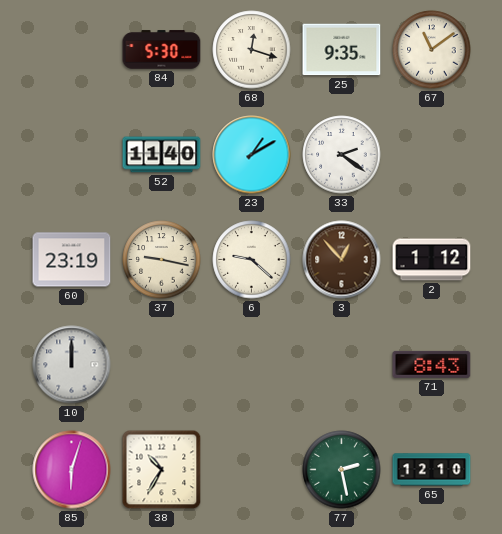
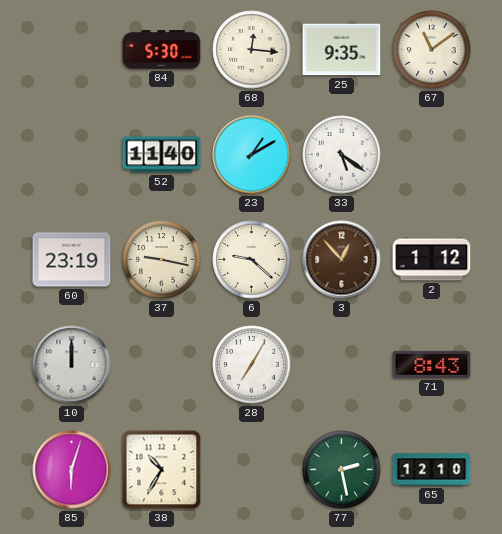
68: 12:18 -> 12:16 (252, 50)
33: 2:21 -> 5:21 (342, 155)
28: none -> 7:05 (252, 365)
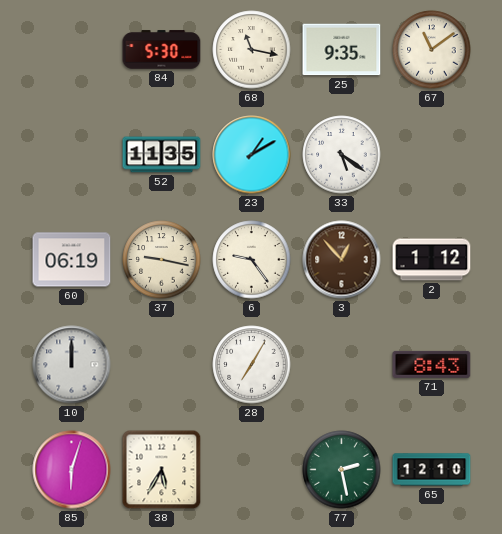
68: 12:16 -> 11:17 (252, 50)
52: 11:40 -> 11:35 (162, 155)
60: 23:19 -> 06:19 (72, 260)
6: 9:22 -> 9:24 (252, 260)
38: 10:35 -> 5:35 (162, 470)
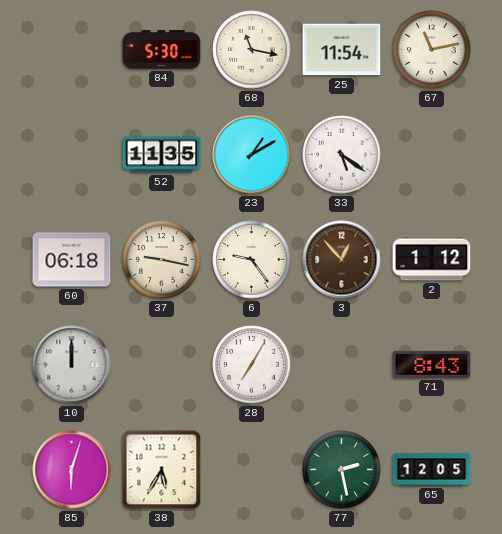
25: 9:35 -> 11:54 (342, 50)
67: 11:09 -> 11:13 (432, 50)
60: 06:19 -> 06:18 (72, 260)
65: 12:10 -> 12:05 (432, 470)
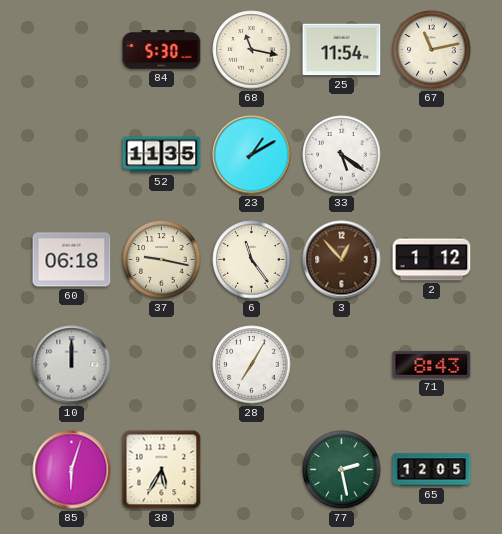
6: 9:24 -> 11:24 (252, 260)
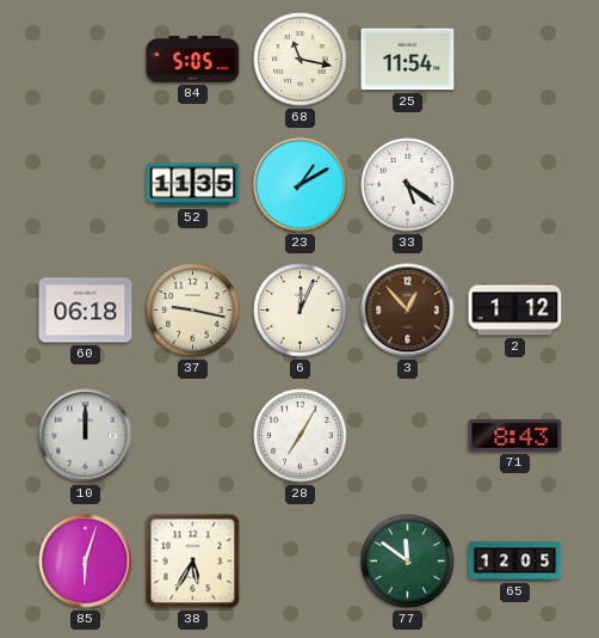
84: 5:30 -> 5:05 (193, 60)
67: 11:13 -> none (432, 50)
6: 11:24 -> 12:04 (301, 311)
77: 2:28 -> 11:51 (408, 562)
